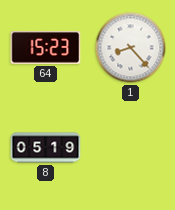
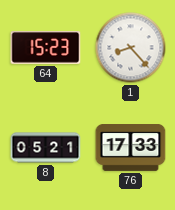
8: 05:19 -> 05:21 (46, 148)
76: none -> 17:33 (131, 148)
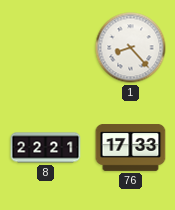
64: 15:23 -> none (46, 48)
8: 05:21 -> 22:21 (46, 148)
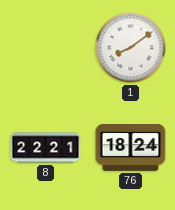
1: 8:23 -> 8:09 (131, 48)
76: 17:33 -> 18:24 (131, 148)
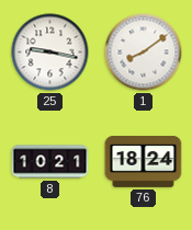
25: none -> 9:17 (50, 53)
8: 22:21 -> 10:21 (50, 162)
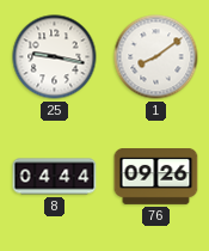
8: 10:21 -> 04:44 (55, 177)
76: 18:24 -> 09:26 (156, 177)
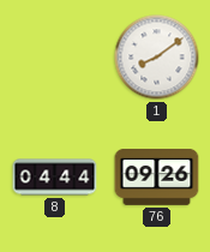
25: 9:17 -> none (55, 57)
